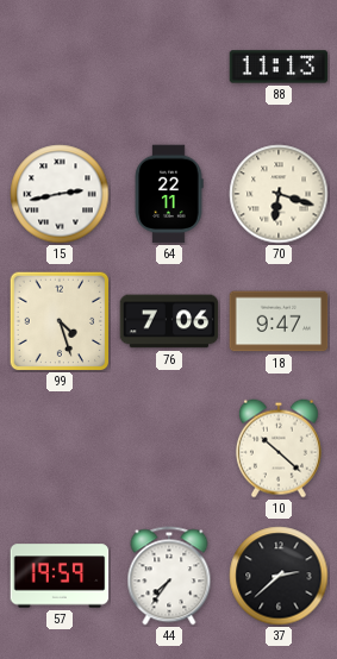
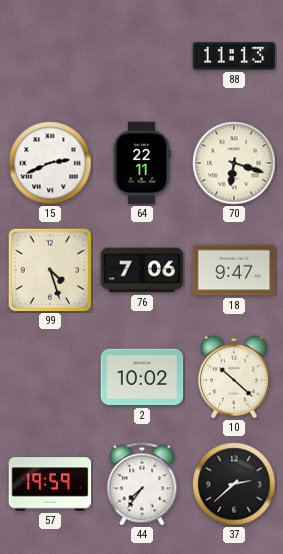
15: 2:43 -> 2:41 (50, 163)
2: none -> 10:02 (142, 377)
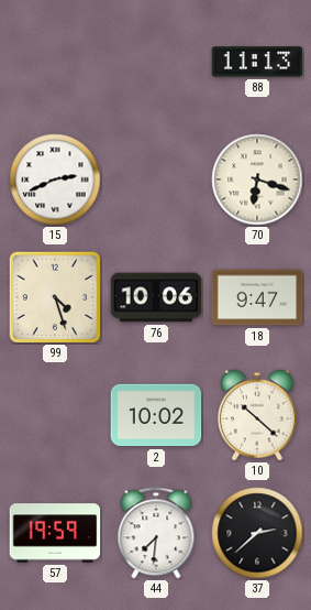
64: 22:11 -> none (142, 163)
76: 7:06 -> 10:06 (156, 297)
44: 7:36 -> 7:31 (156, 533)
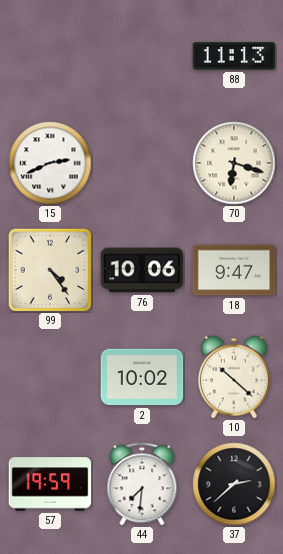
99: 4:27 -> 4:24 (50, 270)
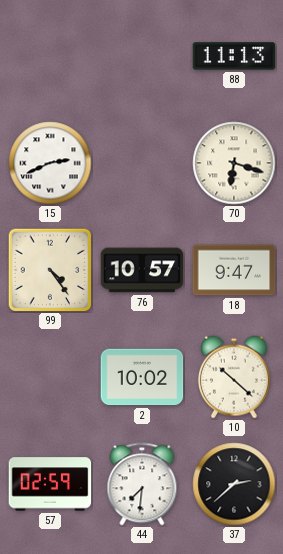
76: 10:06 -> 10:57 (142, 270)
57: 19:59 -> 02:59 (50, 484)
